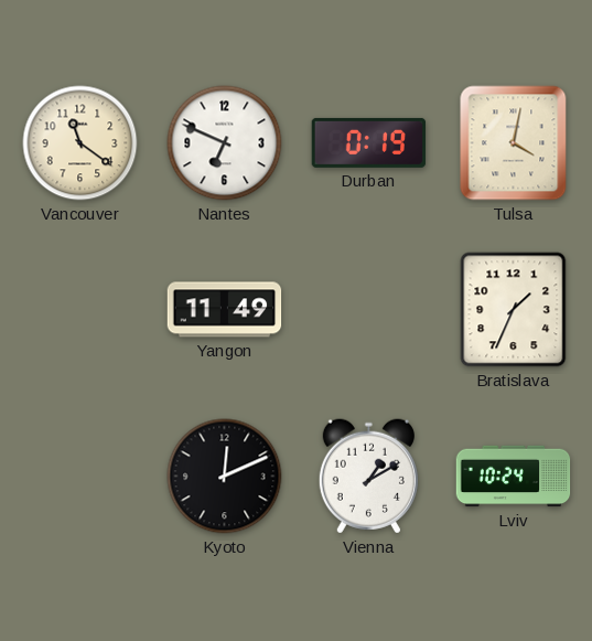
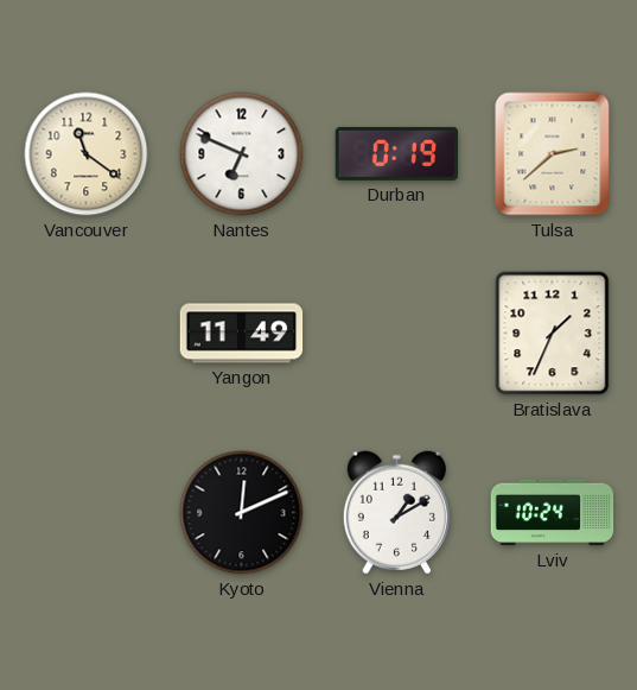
Tulsa: 4:02 -> 2:38 (553, 154)
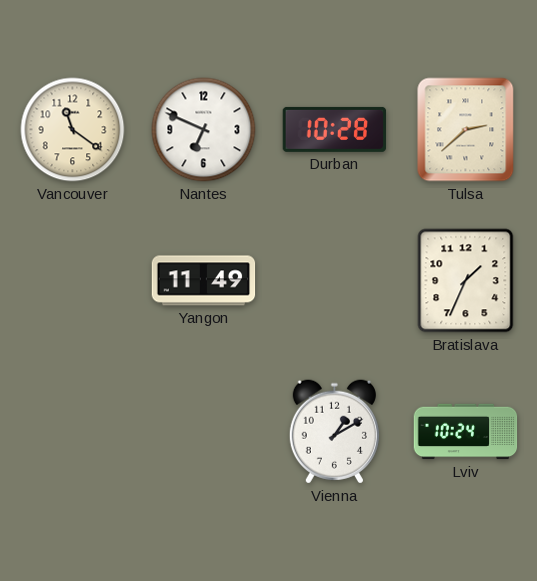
Durban: 0:19 -> 10:28 (335, 129)
Kyoto: 12:11 -> none (242, 513)
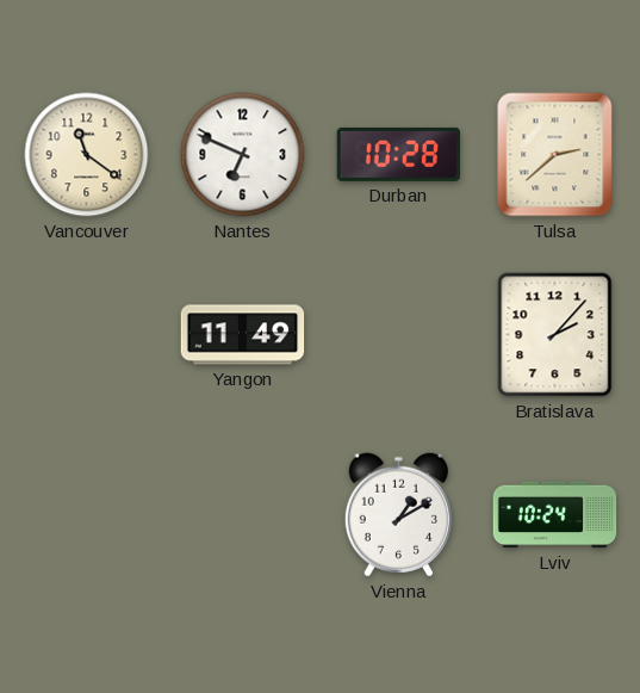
Bratislava: 1:34 -> 2:07 (555, 335)
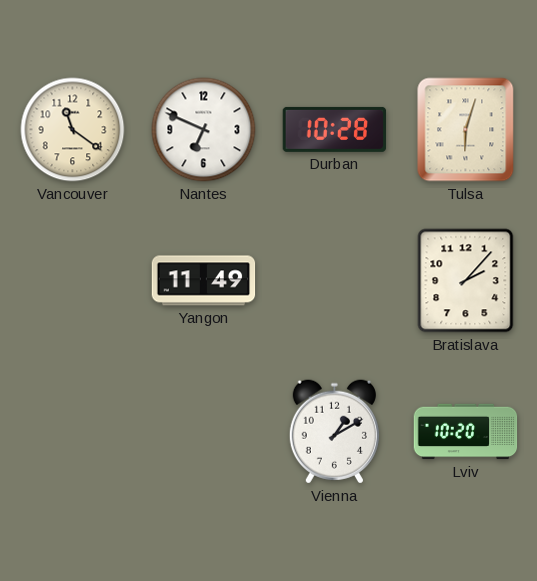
Tulsa: 2:38 -> 6:03 (466, 130)
Lviv: 10:24 -> 10:20 (466, 432)
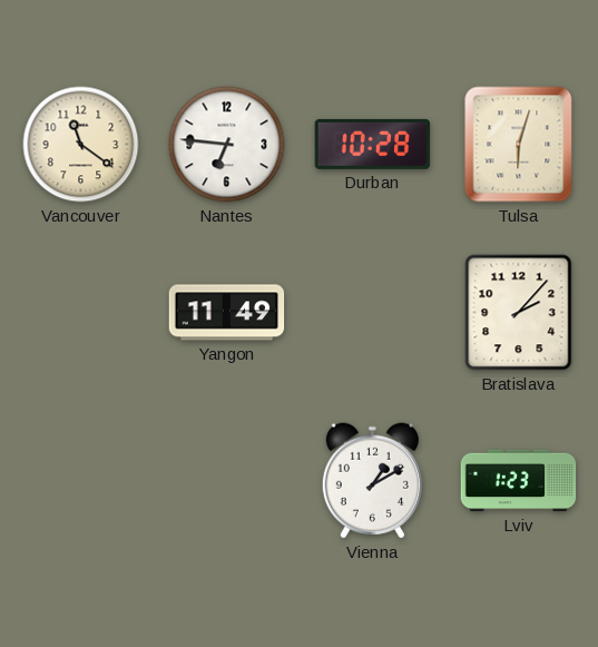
Nantes: 6:49 -> 6:46 (227, 145)
Lviv: 10:20 -> 1:23 (519, 481)
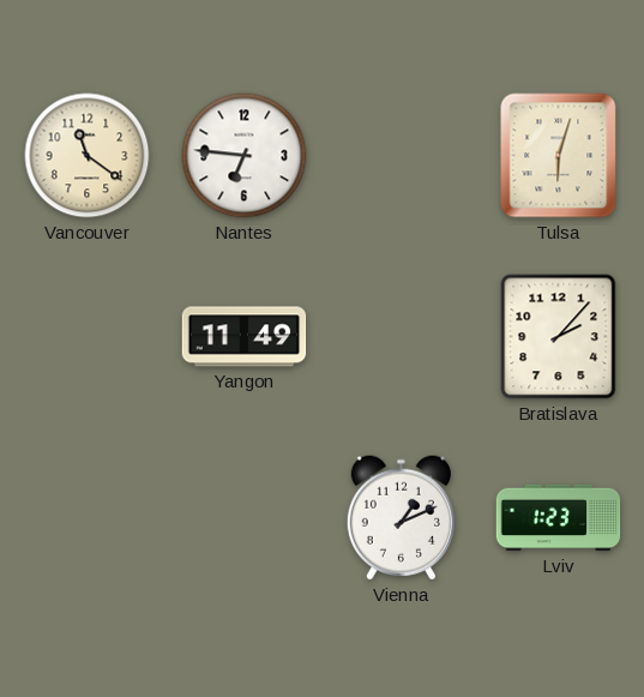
Durban: 10:28 -> none (373, 144)
Vienna: 1:10 -> 1:11 (401, 518)
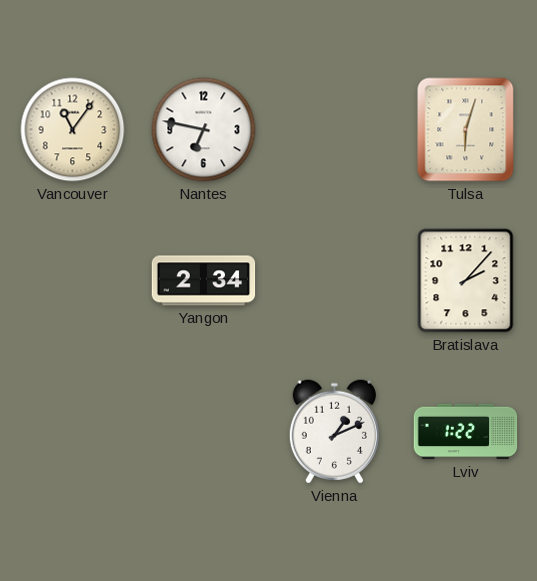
Vancouver: 11:21 -> 11:06 (73, 130)
Nantes: 6:46 -> 6:47 (204, 130)
Yangon: 11:49 -> 2:34 (204, 281)
Lviv: 1:23 -> 1:22 (466, 432)
